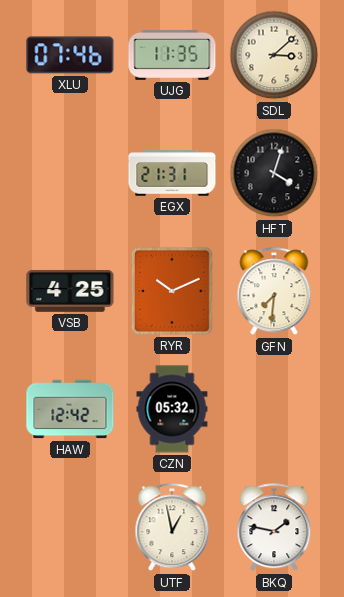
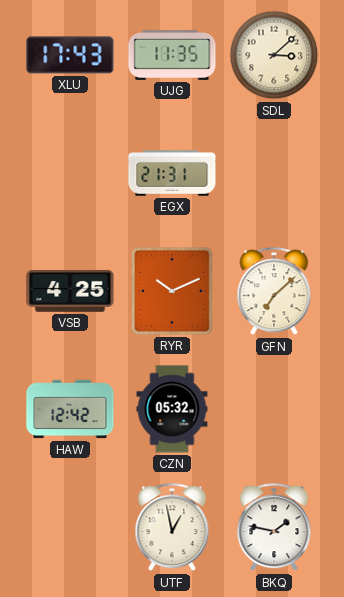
XLU: 07:46 -> 17:43 (70, 55)
HFT: 4:03 -> none (274, 173)
GFN: 7:31 -> 7:08 (274, 292)
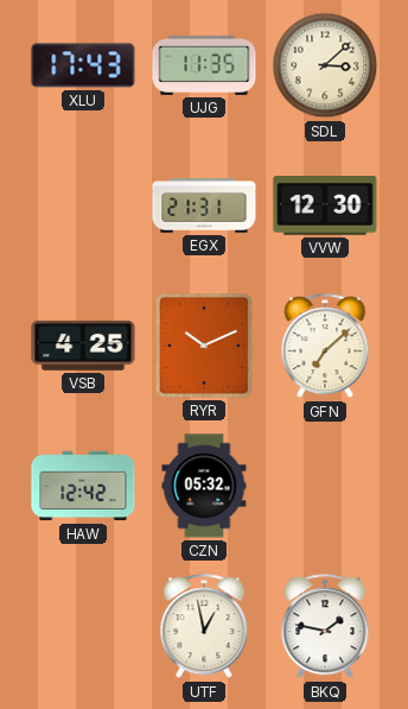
VVW: none -> 12:30 (325, 207)
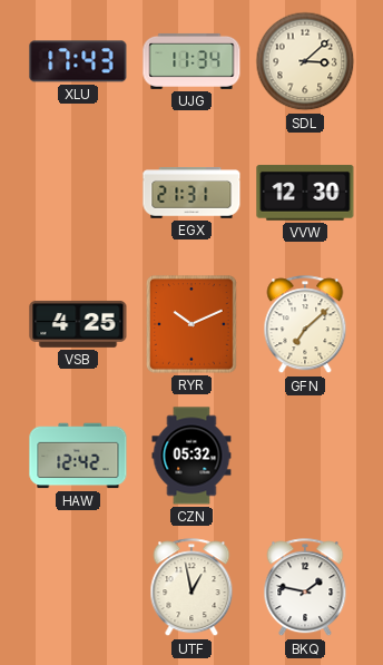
UJG: 11:35 -> 11:34 (191, 61)
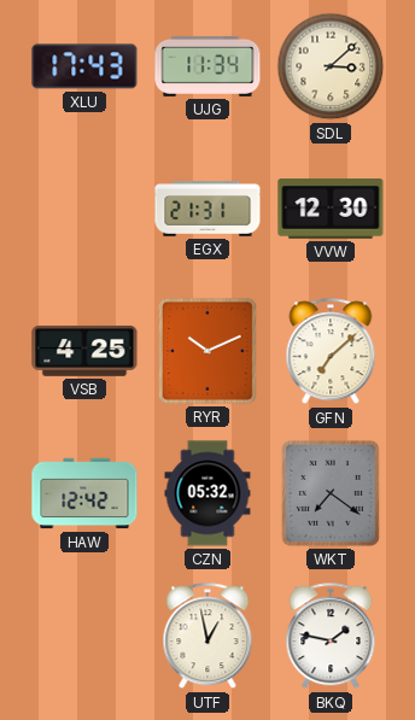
WKT: none -> 7:21 (332, 494)
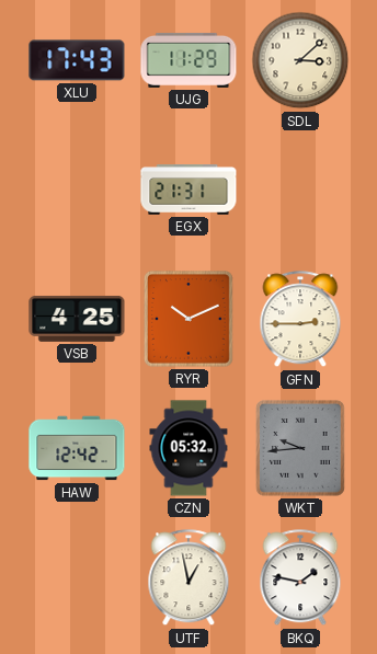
UJG: 11:34 -> 11:29 (188, 60)
VVW: 12:30 -> none (331, 210)
GFN: 7:08 -> 2:45 (300, 320)
WKT: 7:21 -> 9:44 (301, 449)
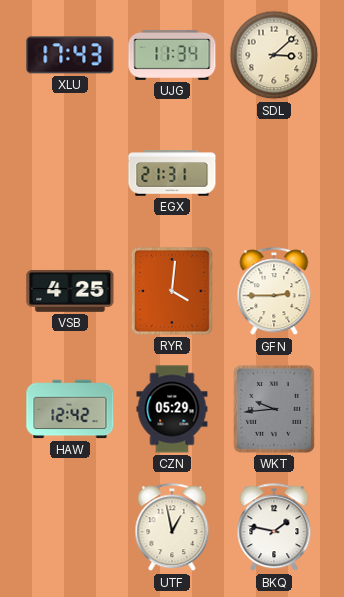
UJG: 11:29 -> 11:34 (172, 55)
RYR: 10:11 -> 4:01 (173, 292)
CZN: 05:32 -> 05:29 (172, 409)
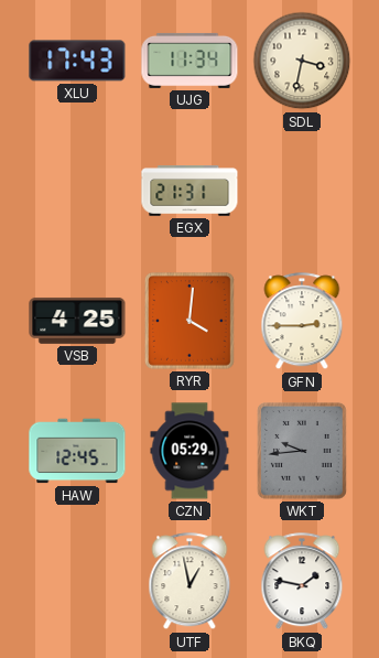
SDL: 3:08 -> 3:32 (302, 61)
HAW: 12:42 -> 12:45 (77, 451)
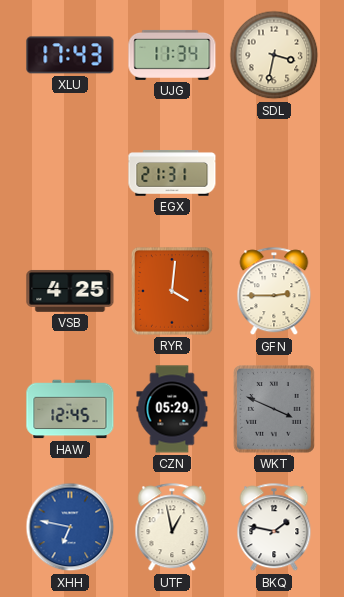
WKT: 9:44 -> 3:49 (275, 410)
XHH: none -> 6:47 (70, 527)
